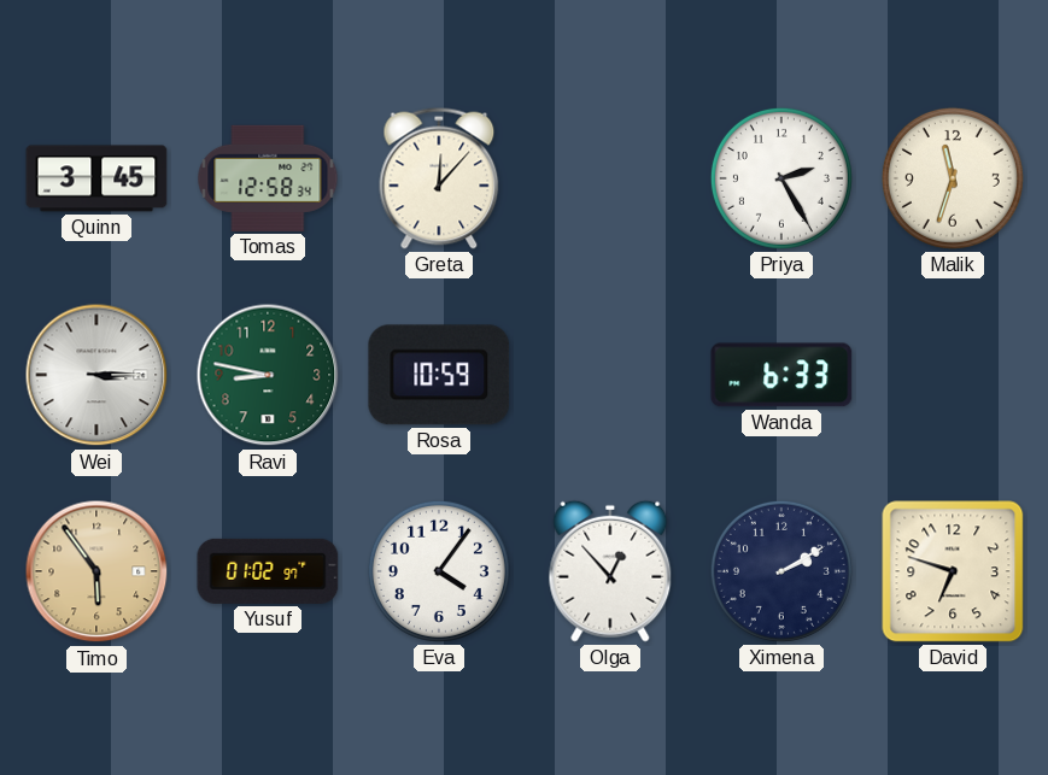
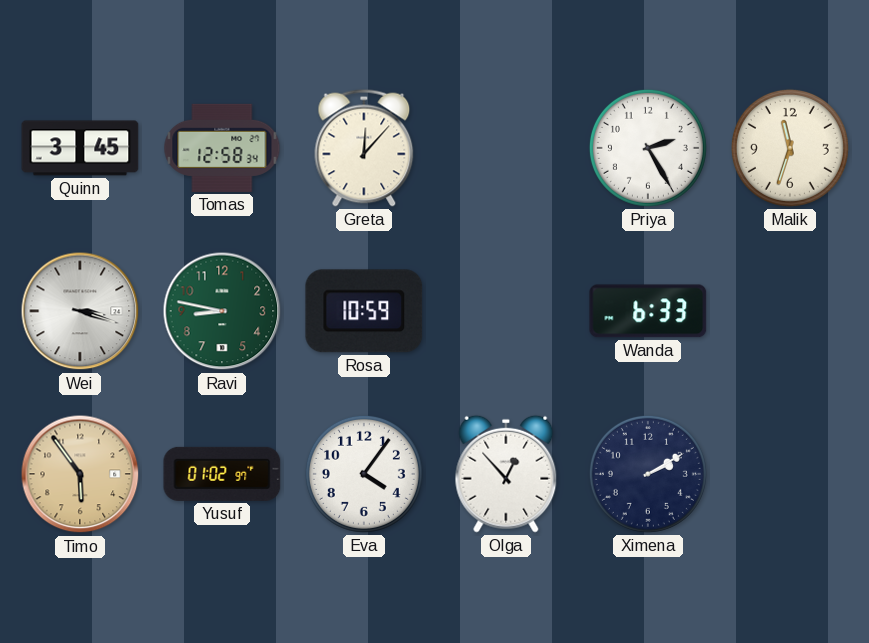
Wei: 3:15 -> 3:18 (80, 311)
David: 6:48 -> none (953, 571)
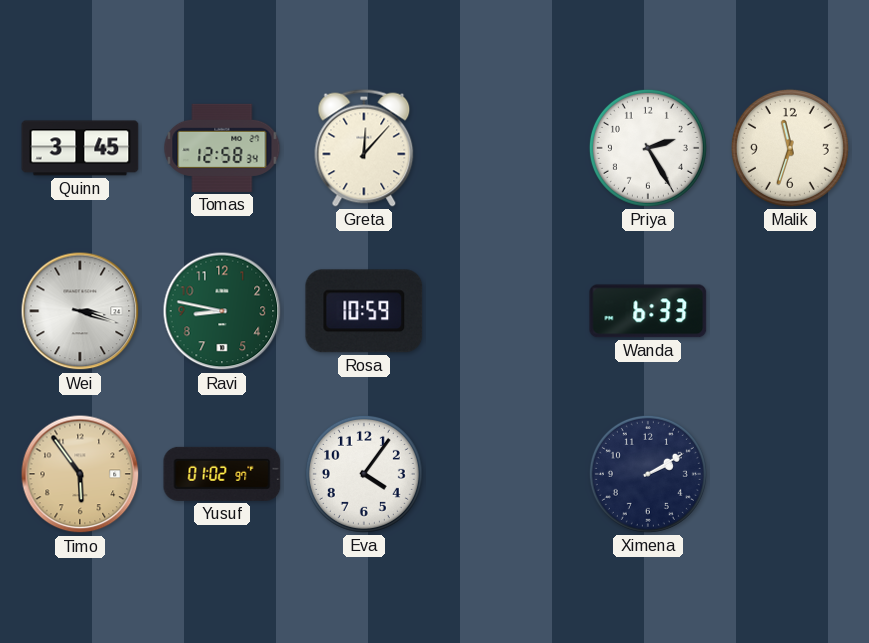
Olga: 12:53 -> none (506, 474)
